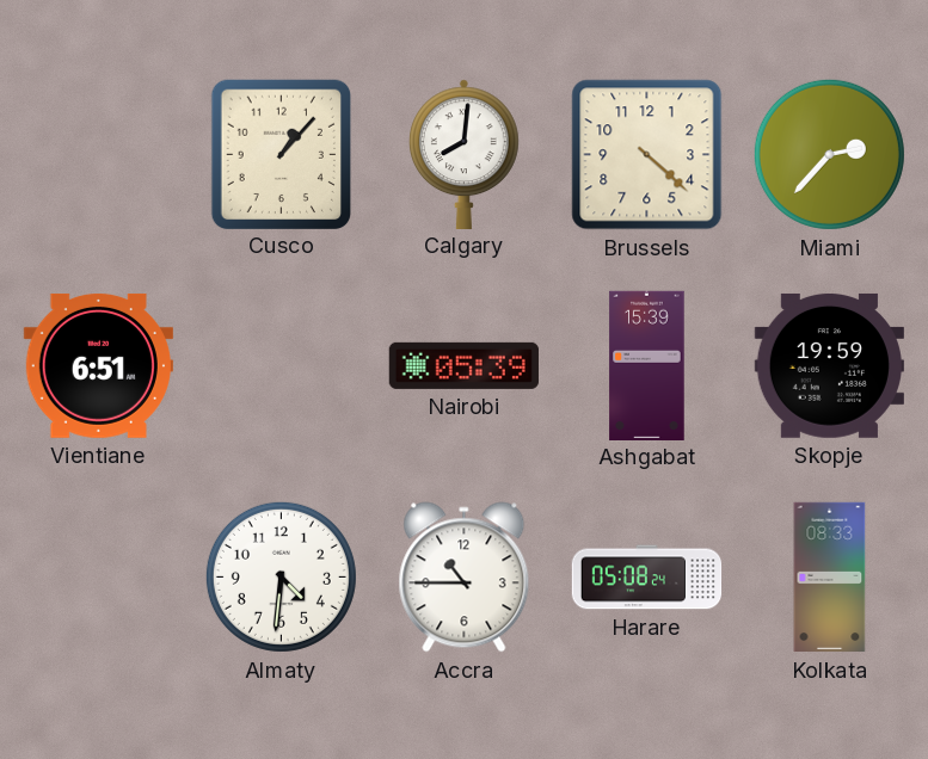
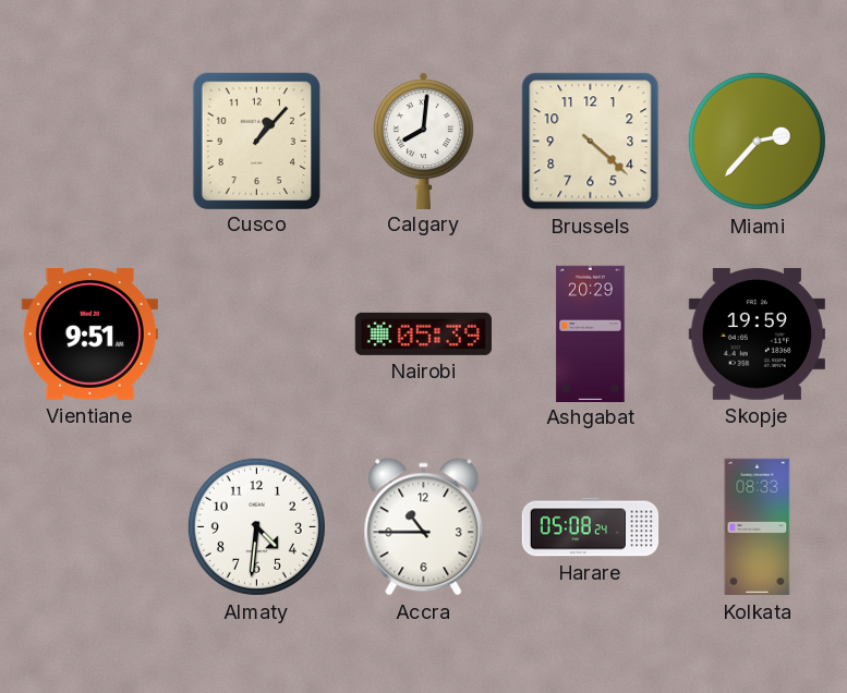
Vientiane: 6:51 -> 9:51 (89, 333)
Ashgabat: 15:39 -> 20:29 (591, 333)
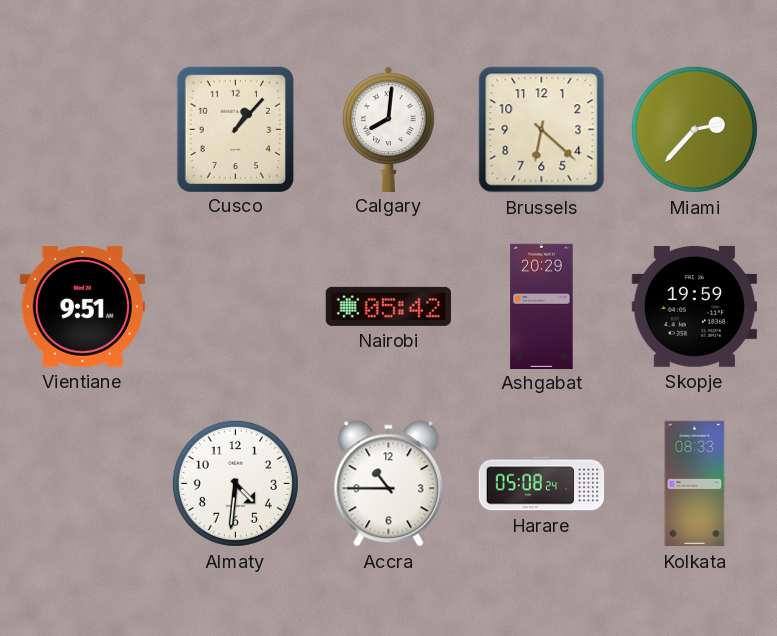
Brussels: 4:22 -> 6:22 (542, 130)
Nairobi: 05:39 -> 05:42 (388, 306)
